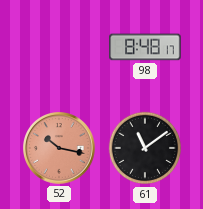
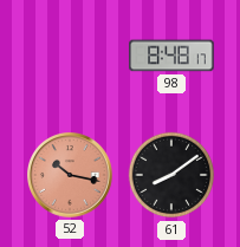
61: 11:09 -> 8:09 (171, 175)
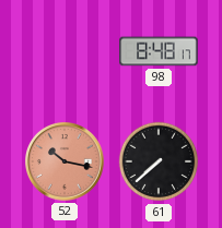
61: 8:09 -> 7:38 (159, 161)
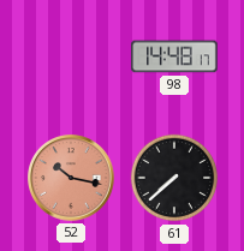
98: 8:48 -> 14:48 (174, 56)
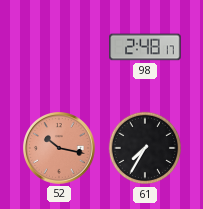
98: 14:48 -> 2:48 (145, 47)
61: 7:38 -> 7:35 (145, 148)
